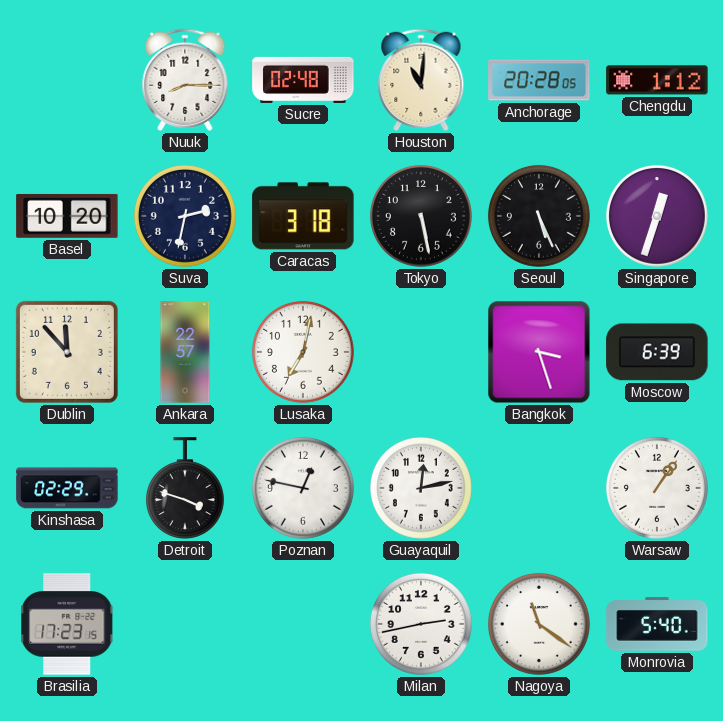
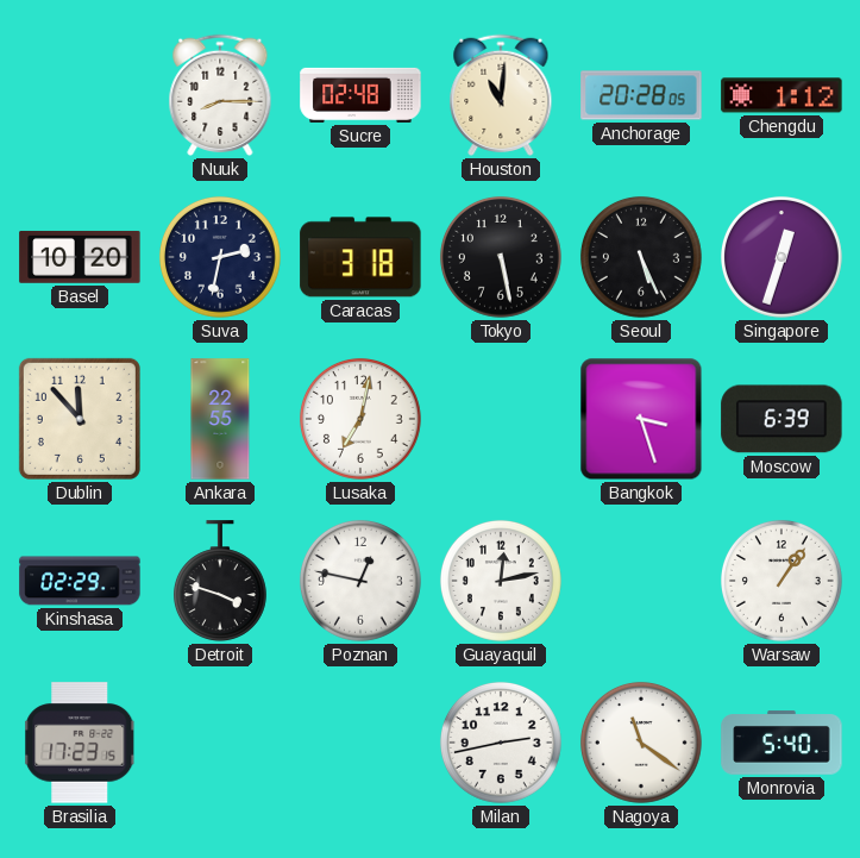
Ankara: 22:57 -> 22:55 (220, 419)
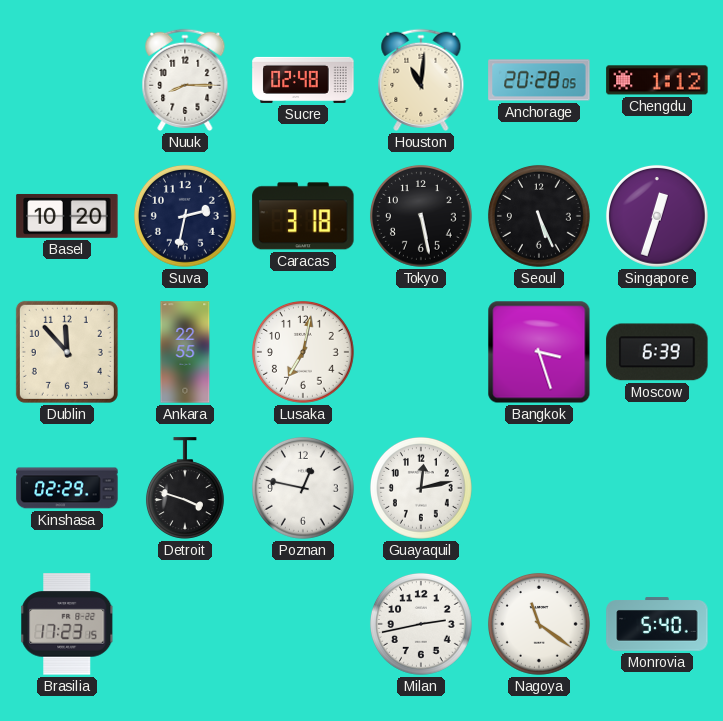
Warsaw: 1:06 -> none (781, 581)
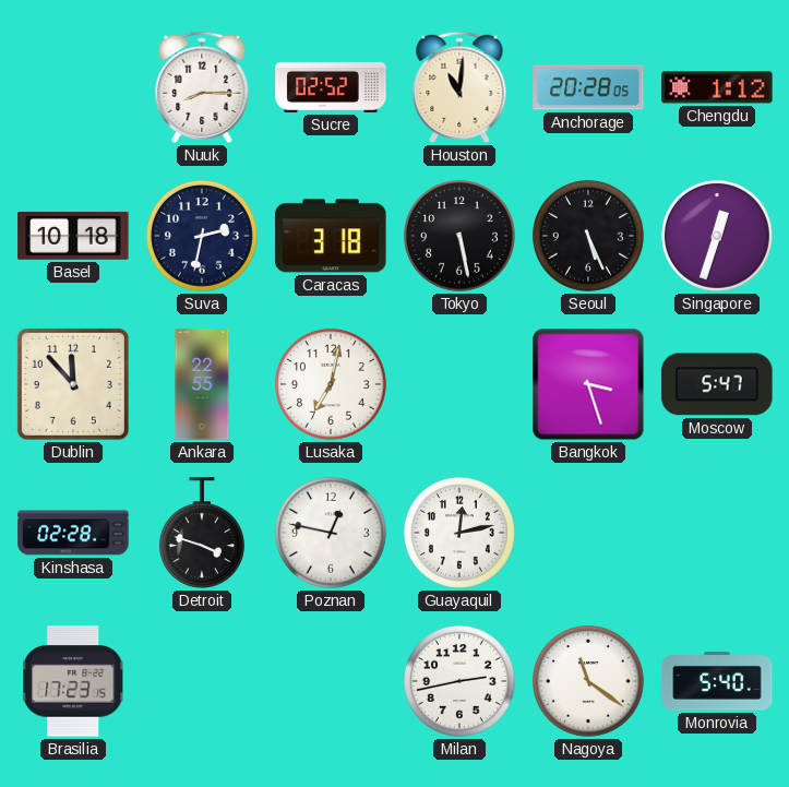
Sucre: 02:48 -> 02:52 (331, 87)
Basel: 10:20 -> 10:18 (73, 236)
Moscow: 6:39 -> 5:47 (717, 384)
Kinshasa: 02:29 -> 02:28 (73, 533)
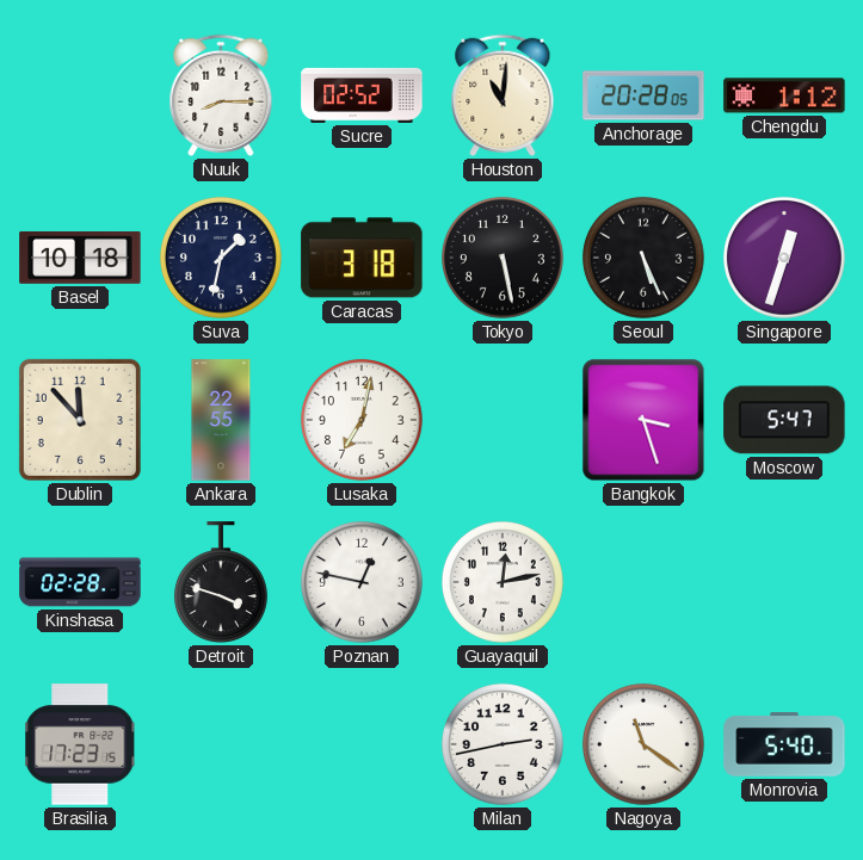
Suva: 2:32 -> 1:32 (221, 258)
